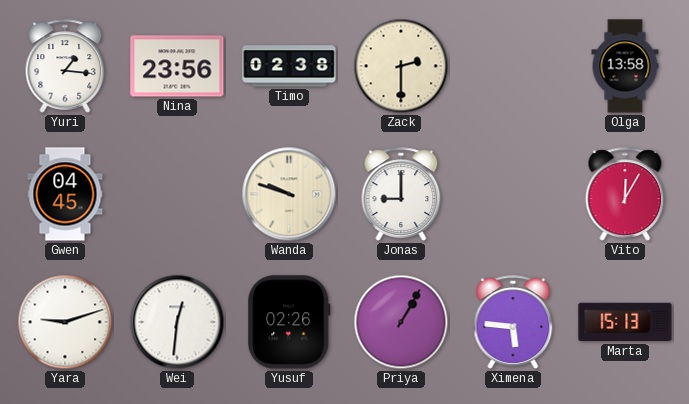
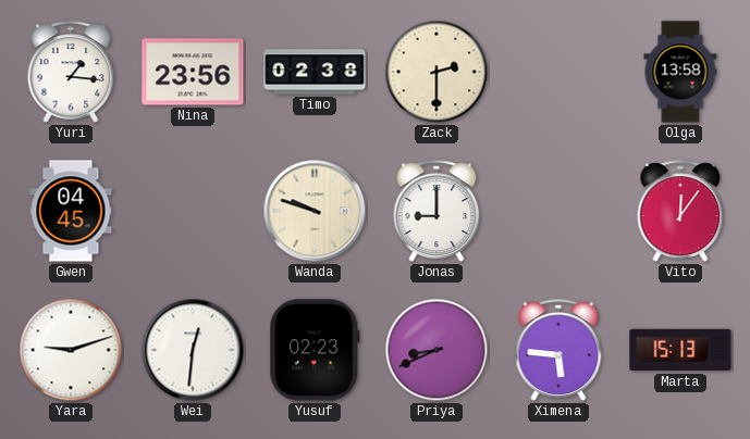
Vito: 12:05 -> 12:06 (680, 211)
Yusuf: 02:26 -> 02:23 (315, 350)
Priya: 1:05 -> 8:41 (437, 350)
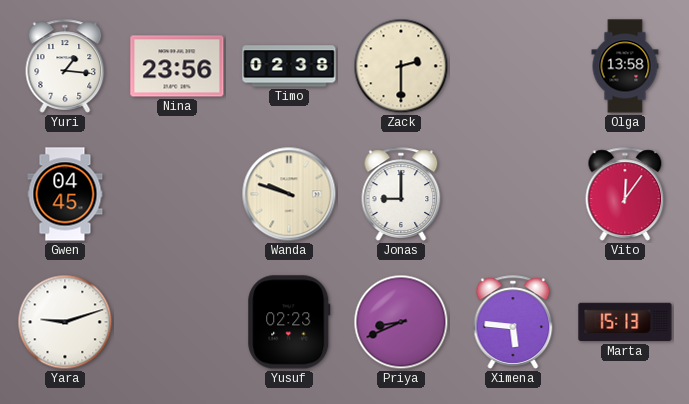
Wei: 12:31 -> none (193, 350)
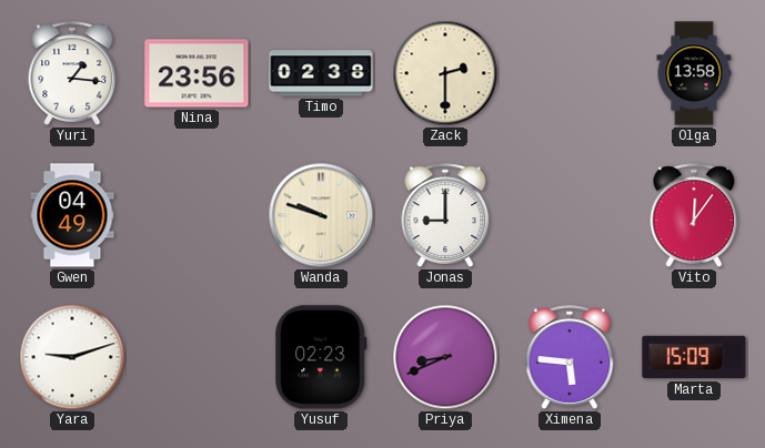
Gwen: 04:45 -> 04:49 (72, 215)
Marta: 15:13 -> 15:09 (694, 357)
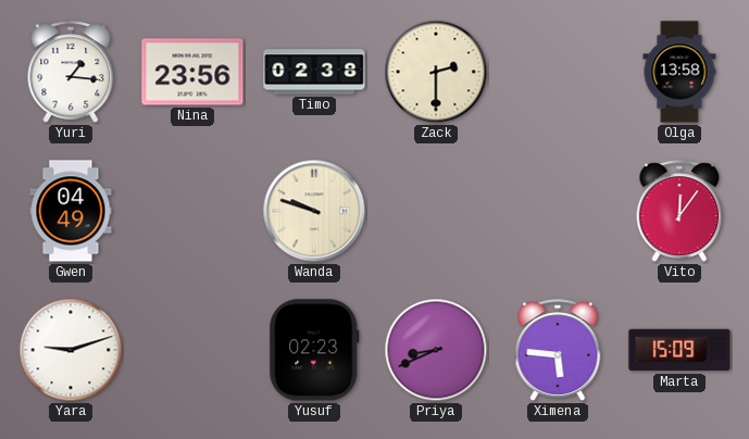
Jonas: 9:00 -> none (445, 215)
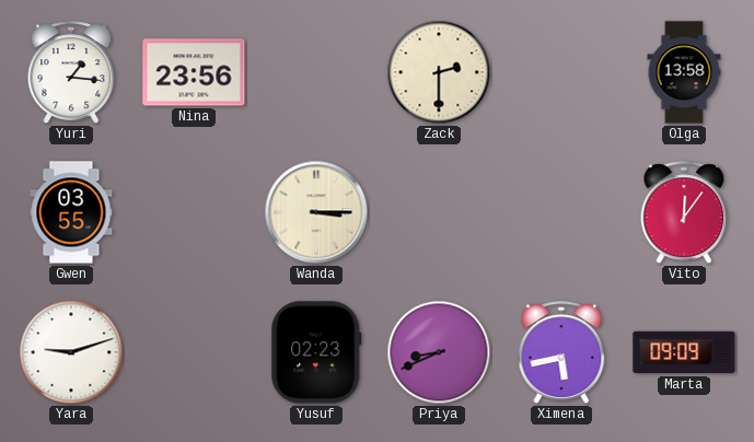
Timo: 02:38 -> none (314, 72)
Gwen: 04:49 -> 03:55 (71, 212)
Wanda: 9:48 -> 3:15 (316, 212)
Ximena: 5:46 -> 5:43 (561, 352)
Marta: 15:09 -> 09:09 (684, 352)
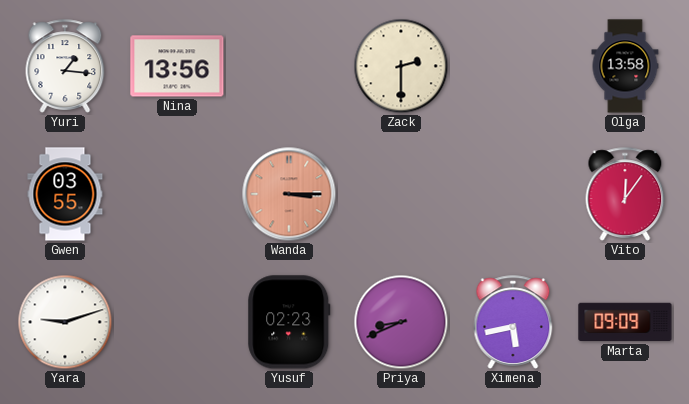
Nina: 23:56 -> 13:56 (177, 66)
Wanda dial: cream -> salmon (289, 194)
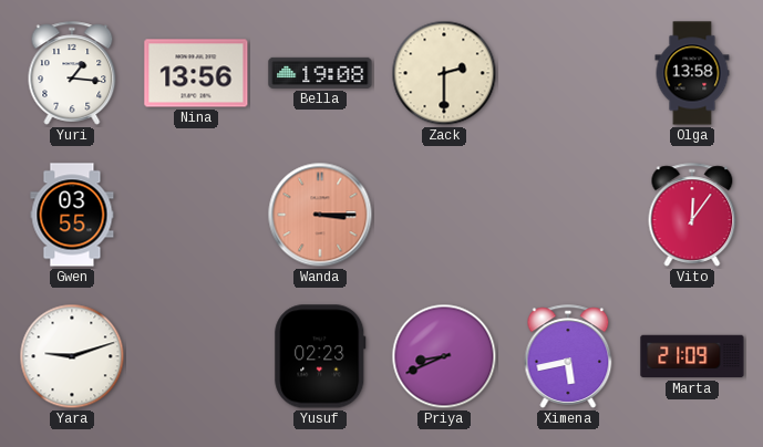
Bella: none -> 19:08 (320, 73)
Marta: 09:09 -> 21:09 (692, 356)
